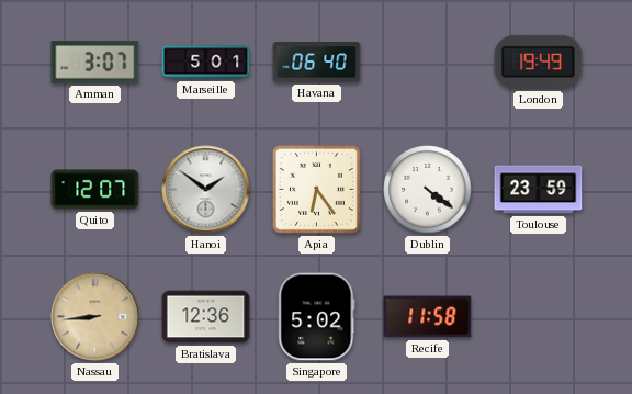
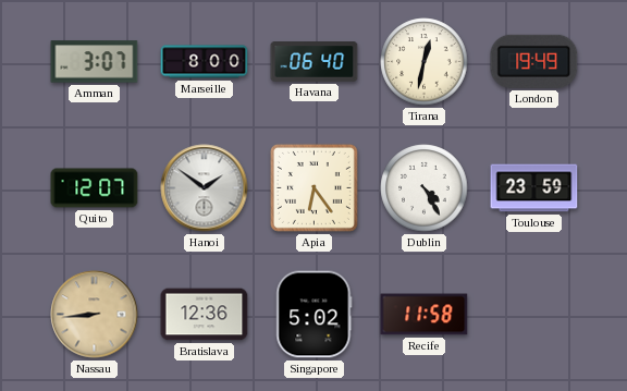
Marseille: 5:01 -> 8:00 (205, 62)
Tirana: none -> 12:32 (425, 62)
Dublin: 4:21 -> 4:25 (425, 188)
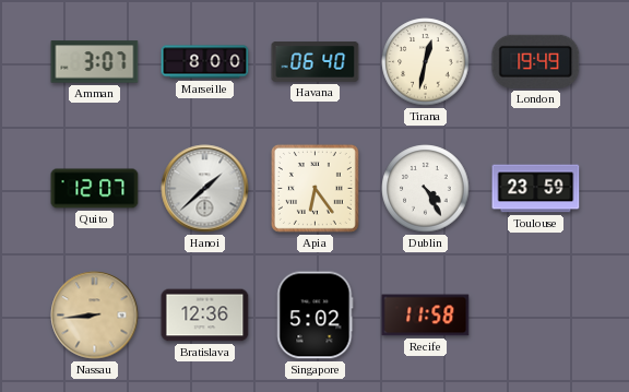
Hanoi: 1:51 -> 1:38 (205, 189)
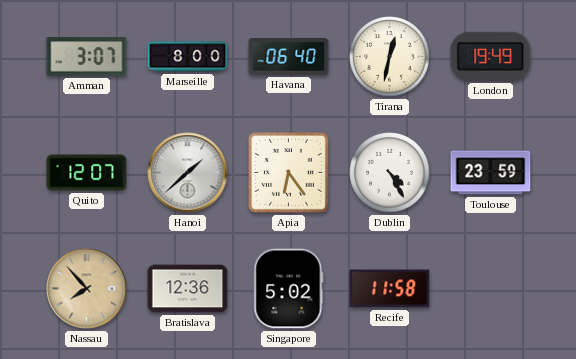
Nassau: 8:44 -> 7:53 (87, 289)
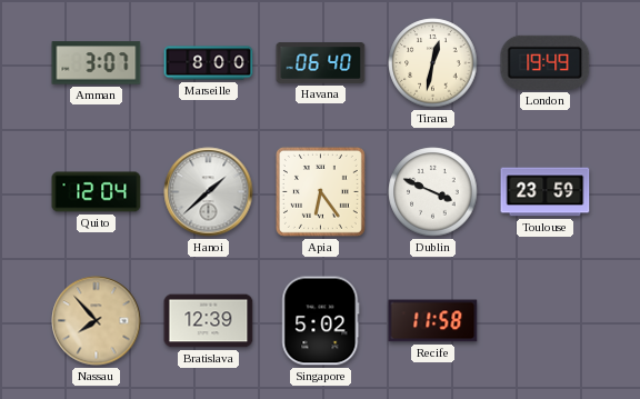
Quito: 12:07 -> 12:04 (97, 192)
Dublin: 4:25 -> 3:49 (433, 192)
Bratislava: 12:36 -> 12:39 (209, 321)
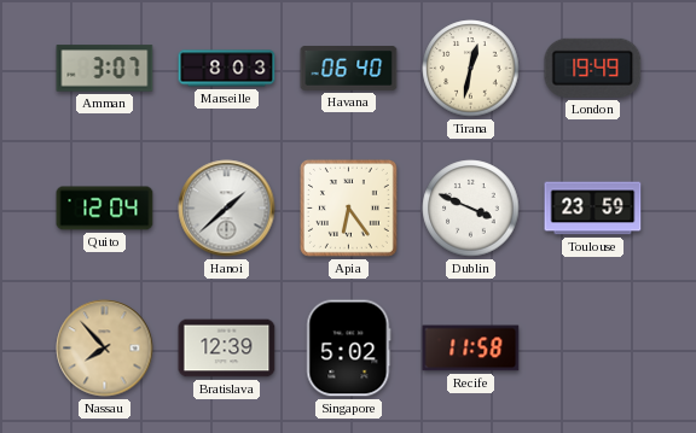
Marseille: 8:00 -> 8:03 (227, 69)
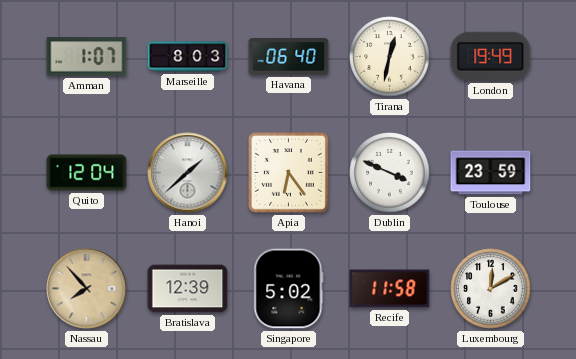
Amman: 3:07 -> 1:07 (87, 57)
Luxembourg: none -> 12:10 (491, 289)
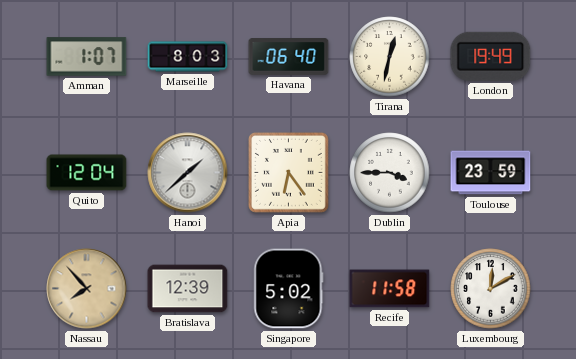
Dublin: 3:49 -> 3:45 (390, 173)
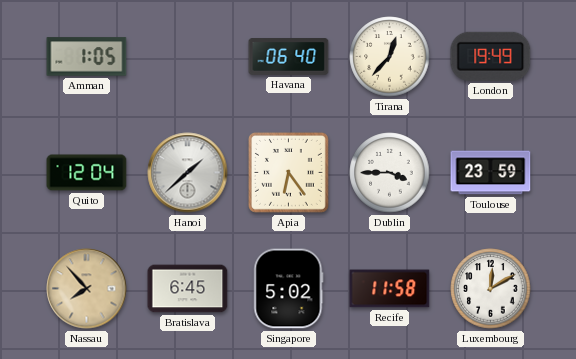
Amman: 1:07 -> 1:05 (87, 57)
Marseille: 8:03 -> none (188, 57)
Tirana: 12:32 -> 12:37 (390, 57)
Bratislava: 12:39 -> 6:45 (188, 289)
